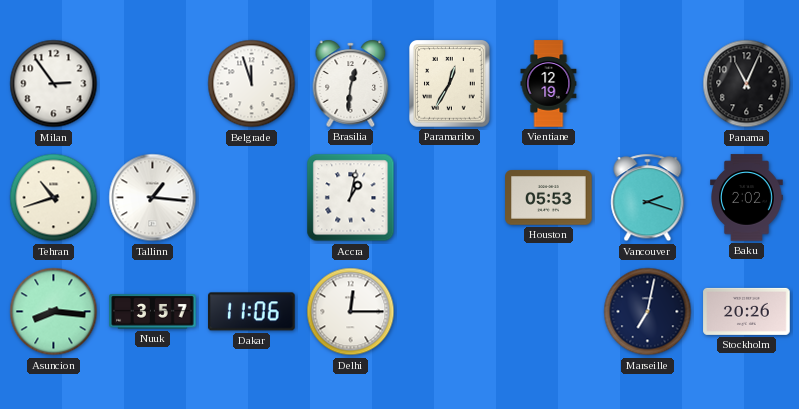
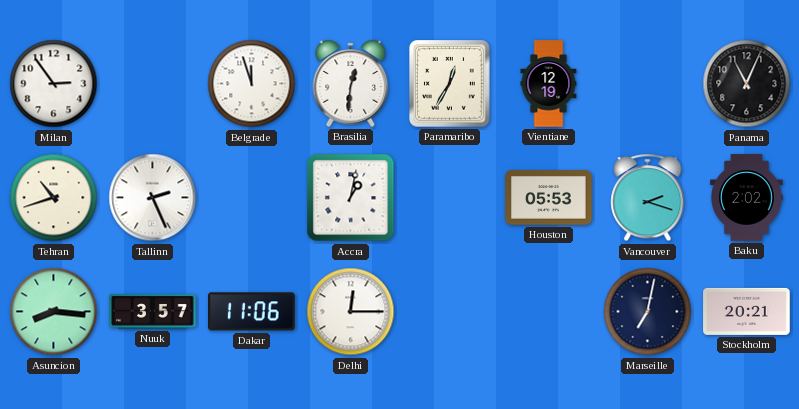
Tallinn: 1:16 -> 2:26 (153, 198)
Stockholm: 20:26 -> 20:21 (747, 311)
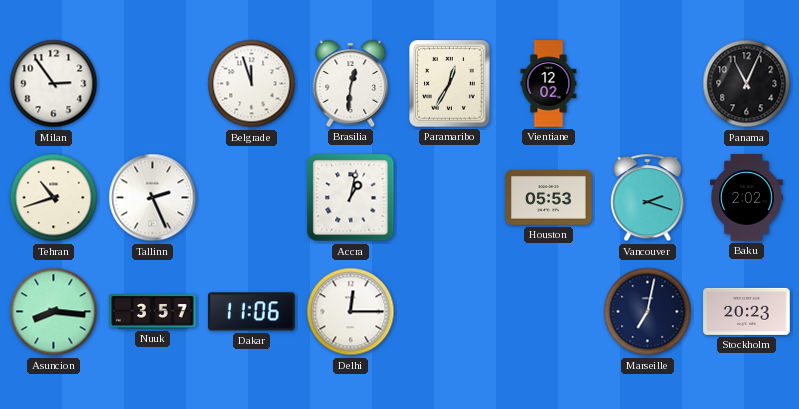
Vientiane: 12:19 -> 12:02 (549, 84)
Stockholm: 20:21 -> 20:23 (747, 311)
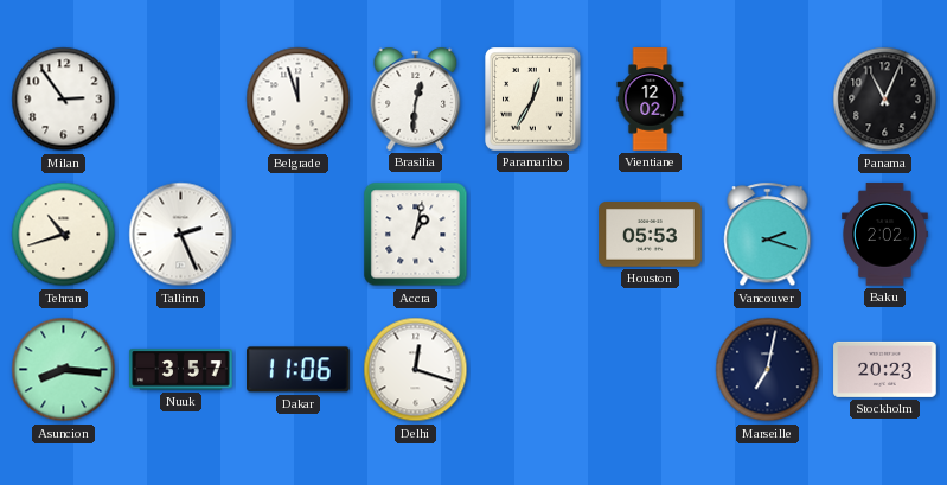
Delhi: 12:15 -> 12:18 (416, 370)
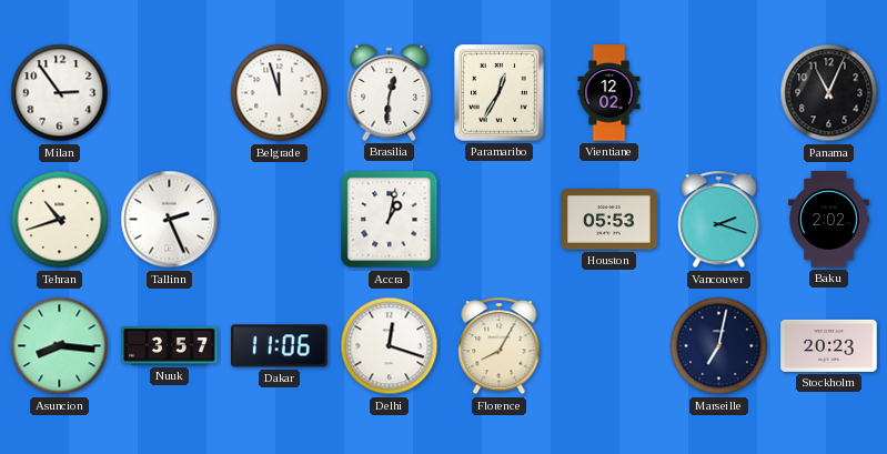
Florence: none -> 8:05 (500, 346)
